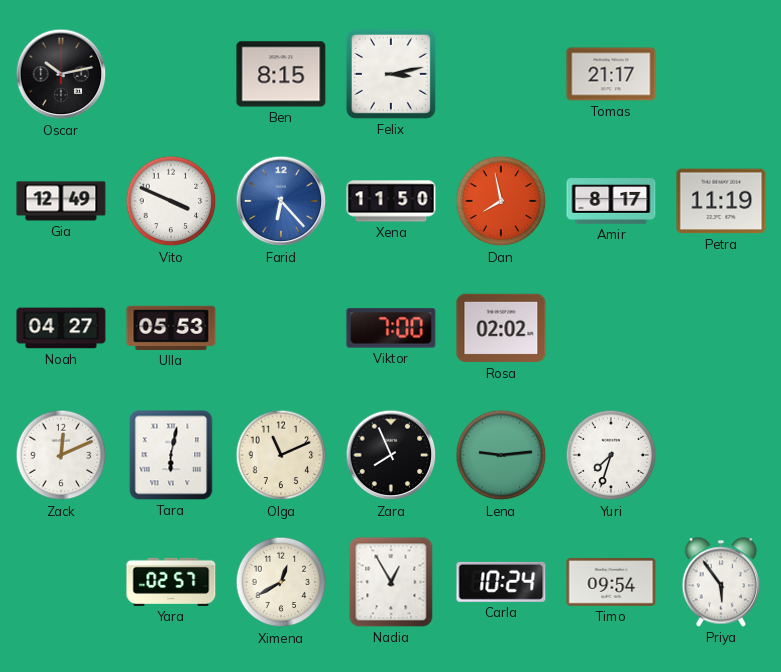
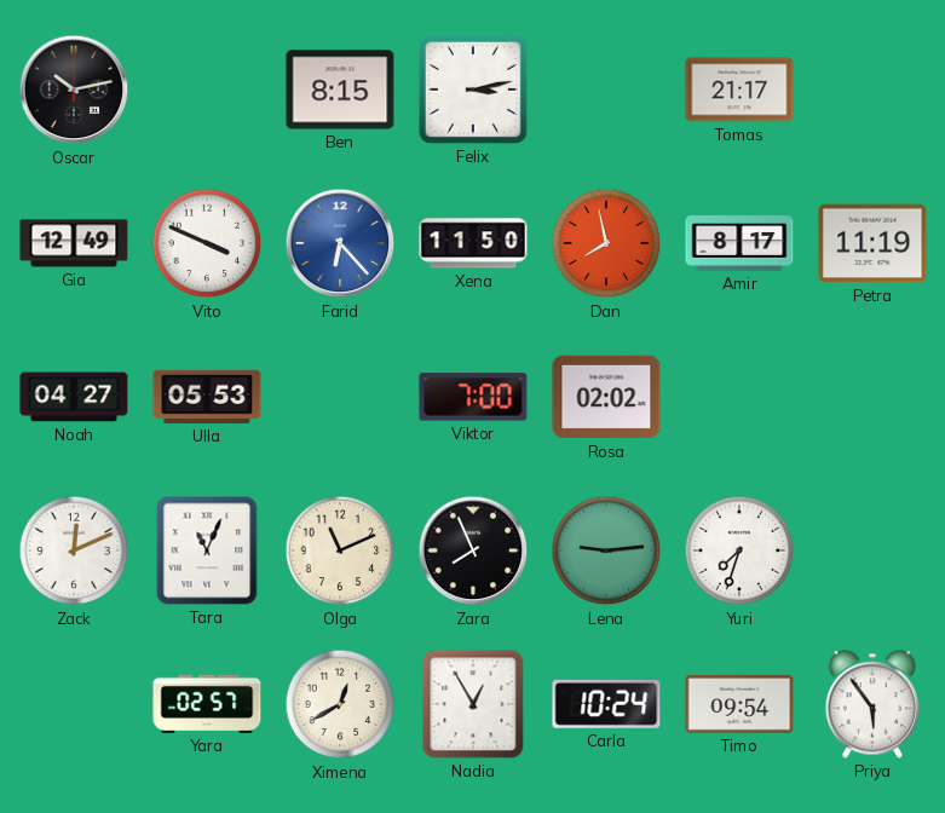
Tara: 6:02 -> 11:04 (207, 550)
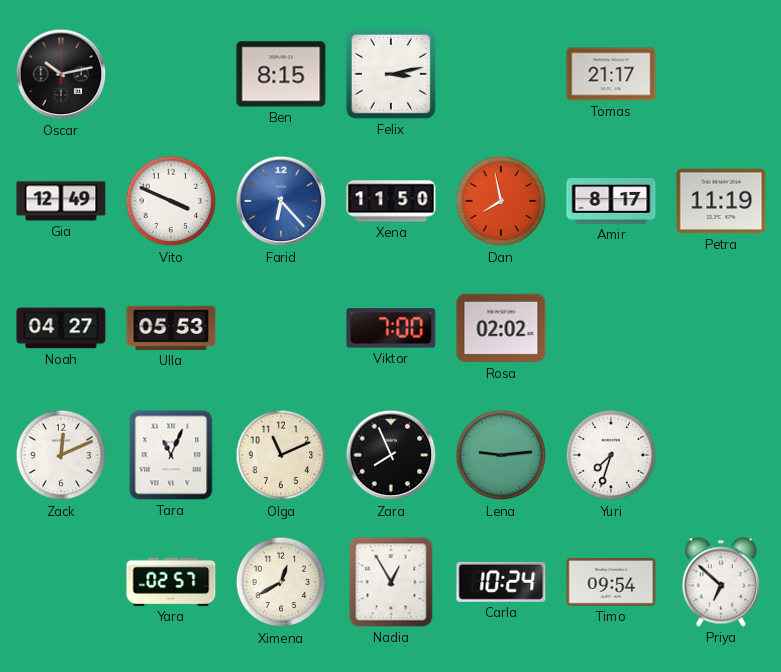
Priya: 5:54 -> 6:52 (721, 582)
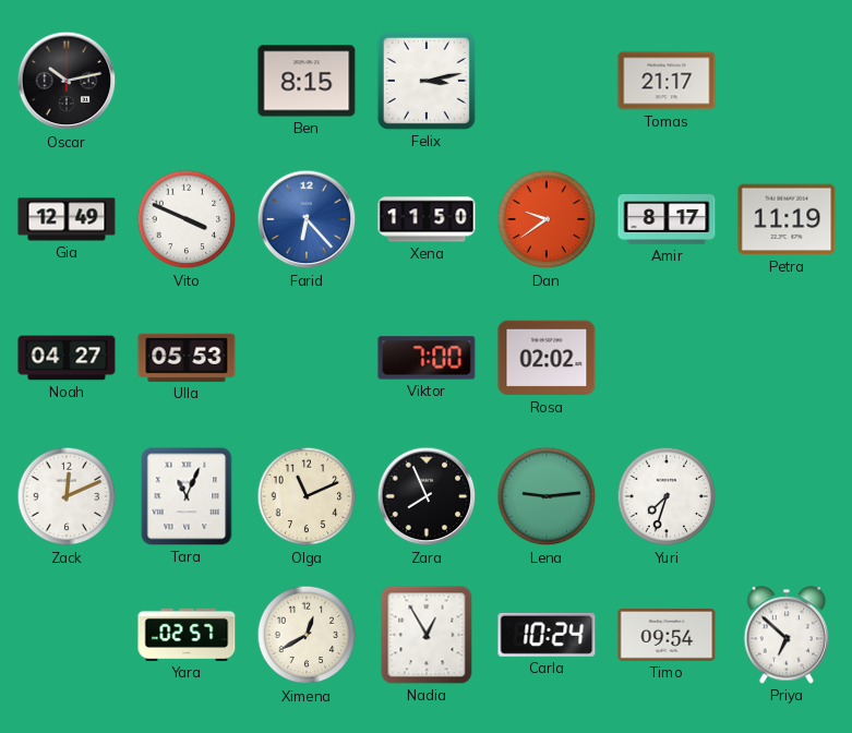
Dan: 7:58 -> 9:39 (547, 219)
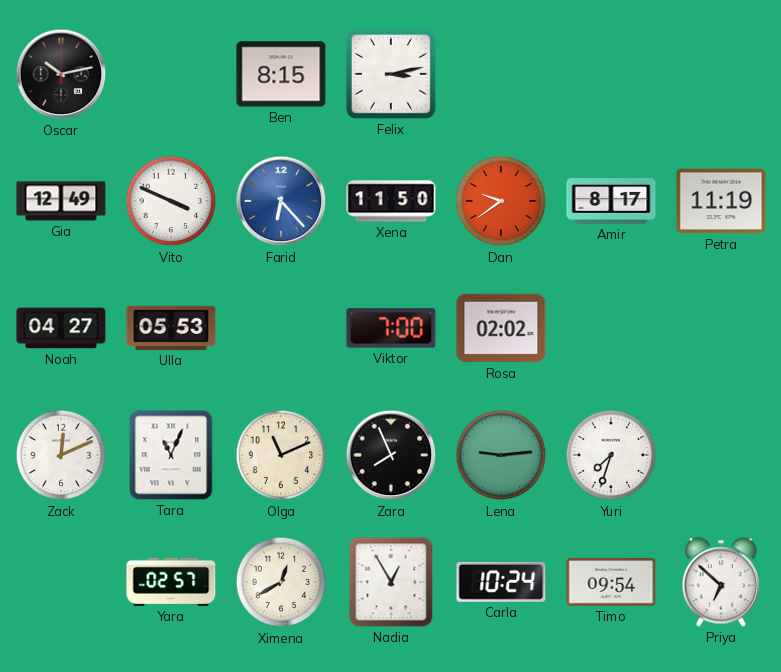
Tomas: 21:17 -> none (667, 81)
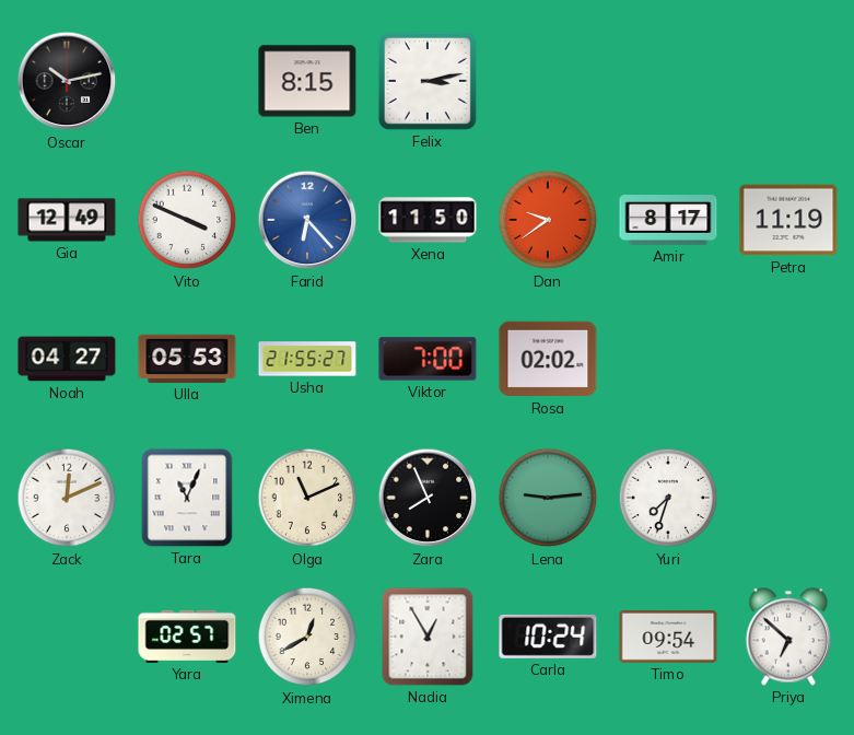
Usha: none -> 21:55 (307, 359)
